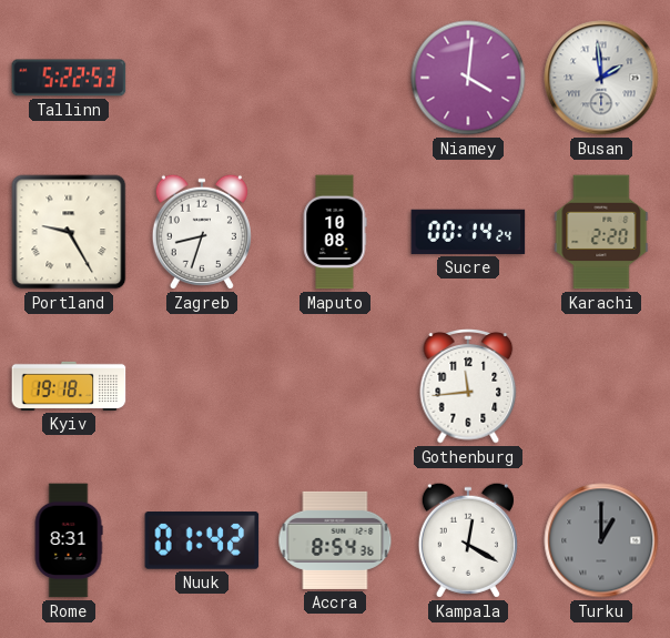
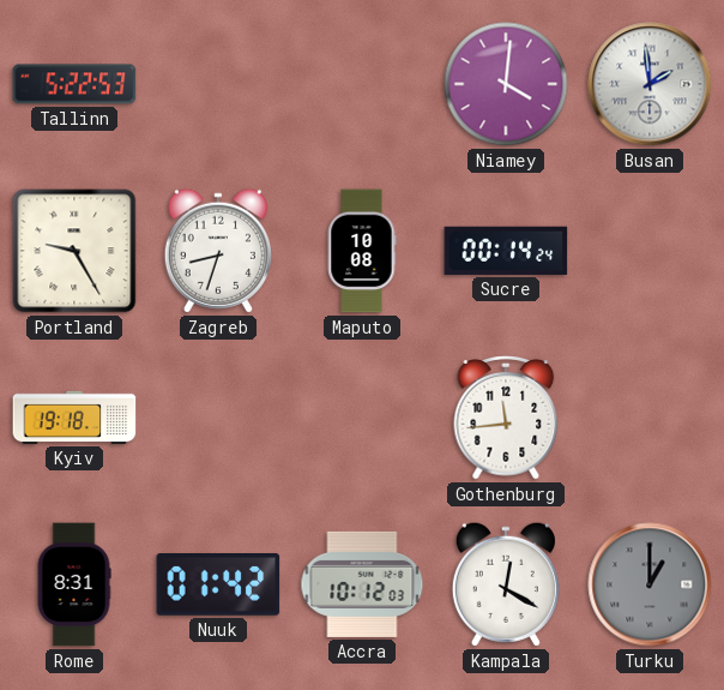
Karachi: 2:20 -> none (601, 232)
Accra: 8:54 -> 10:12 (362, 584)
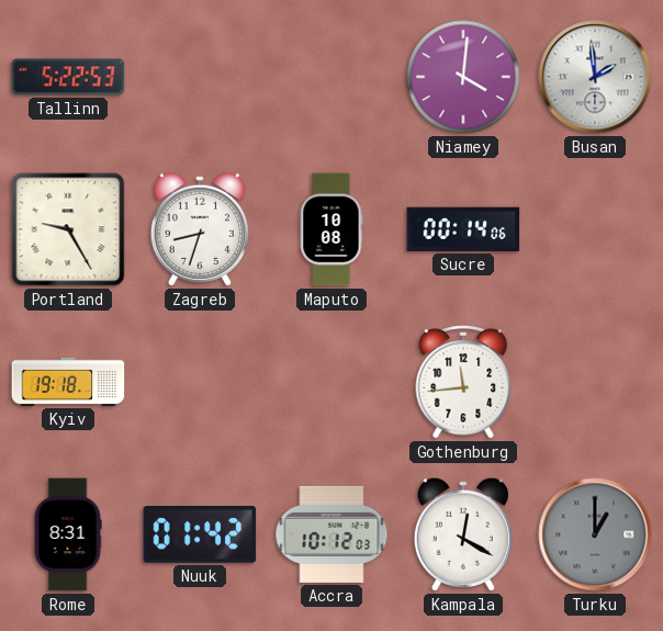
Sucre: 00:14:24 -> 00:14:06 (463, 229)
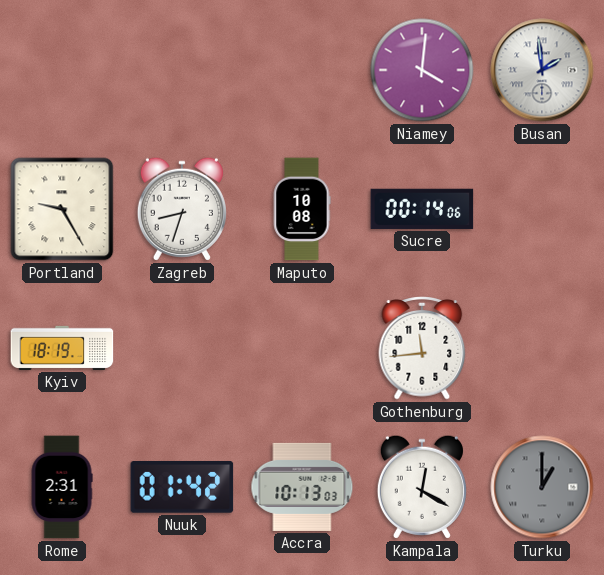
Tallinn: 5:22 -> none (68, 77)
Kyiv: 19:18 -> 18:19 (62, 348)
Rome: 8:31 -> 2:31 (62, 487)
Accra: 10:12 -> 10:13 (302, 487)
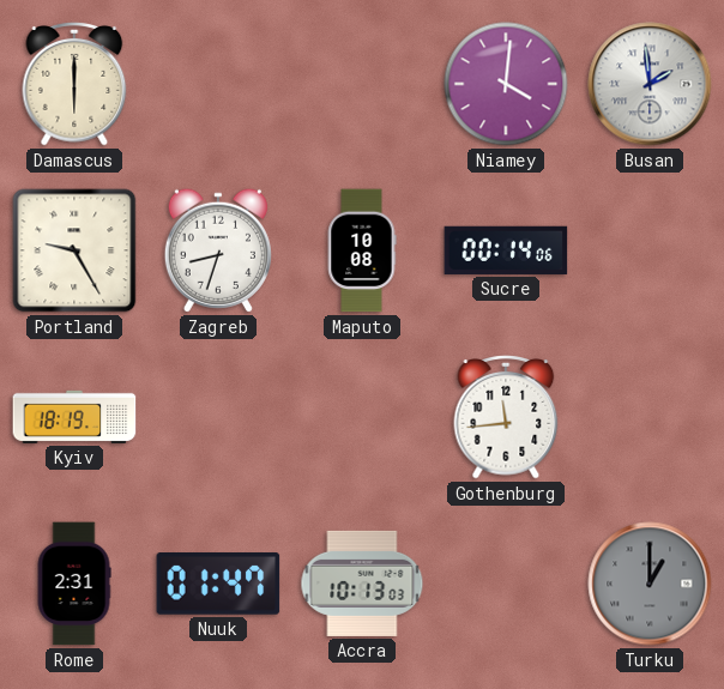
Damascus: none -> 6:00 (74, 85)
Nuuk: 01:42 -> 01:47 (218, 585)
Kampala: 12:20 -> none (422, 487)
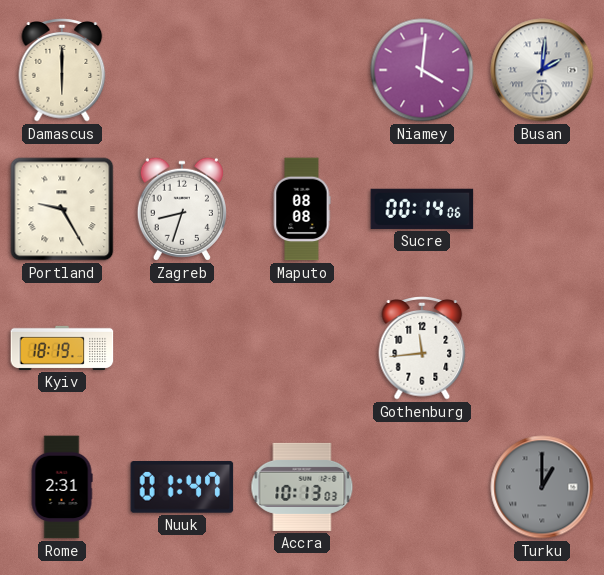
Busan: 1:59 -> 2:01 (542, 70)
Maputo: 10:08 -> 08:08 (302, 209)
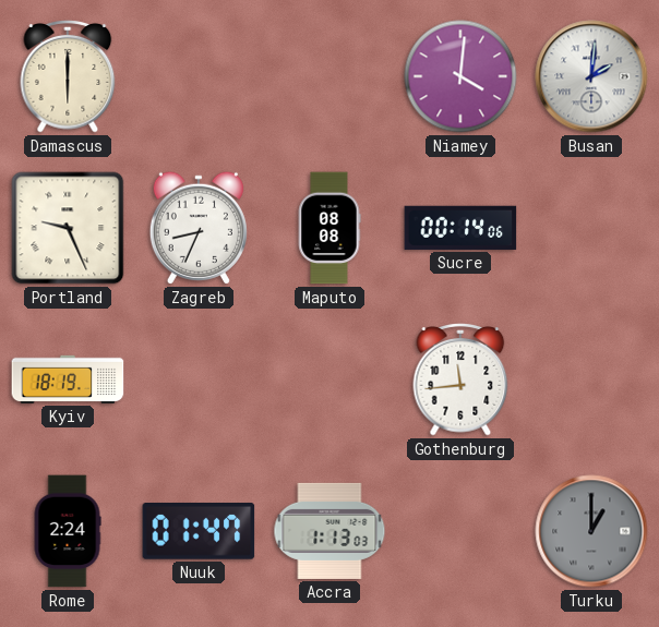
Portland: 9:25 -> 9:26 (68, 228)
Zagreb: 8:33 -> 8:34 (199, 228)
Rome: 2:31 -> 2:24 (68, 531)
Accra: 10:13 -> 1:13 (329, 531)
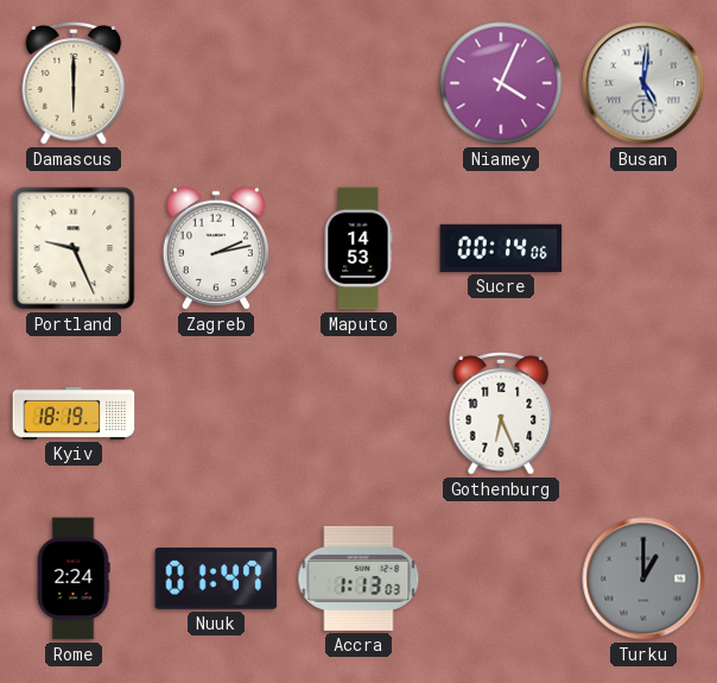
Niamey: 4:01 -> 4:04 (501, 83)
Busan: 2:01 -> 5:01 (643, 83)
Zagreb: 8:34 -> 2:13 (216, 248)
Maputo: 08:08 -> 14:53 (358, 248)
Gothenburg: 11:44 -> 6:26 (501, 415)
